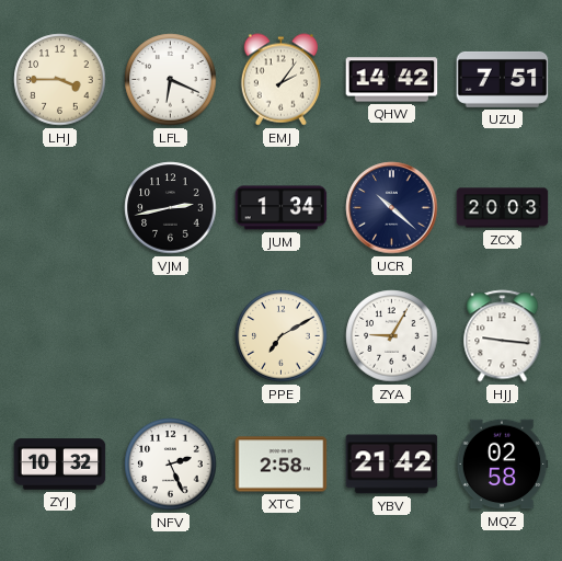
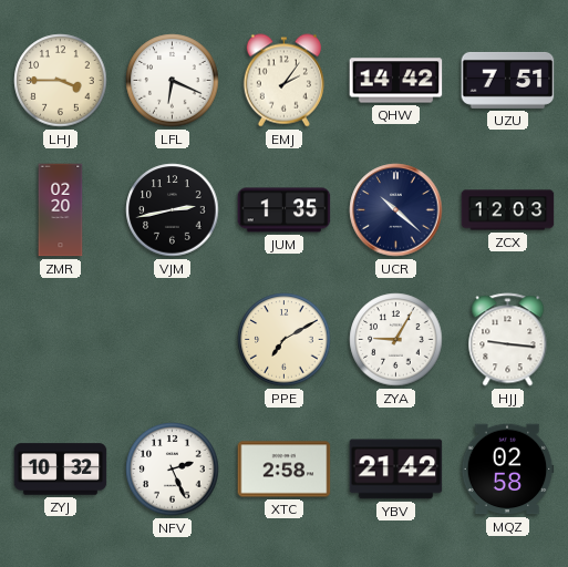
ZMR: none -> 02:20 (61, 210)
JUM: 1:34 -> 1:35 (285, 210)
ZCX: 20:03 -> 12:03 (508, 210)
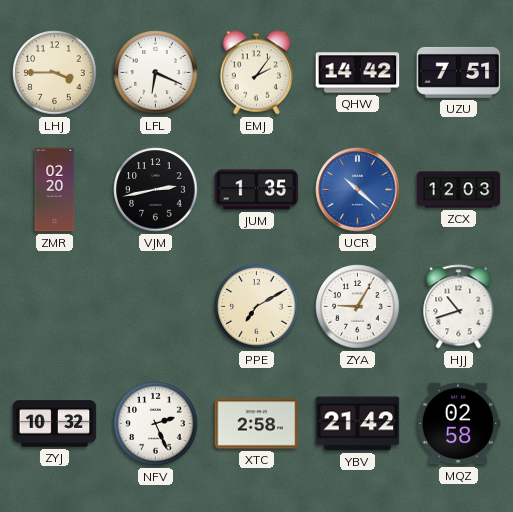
UCR dial: navy -> blue (358, 190)
HJJ: 9:16 -> 10:42 (459, 307)
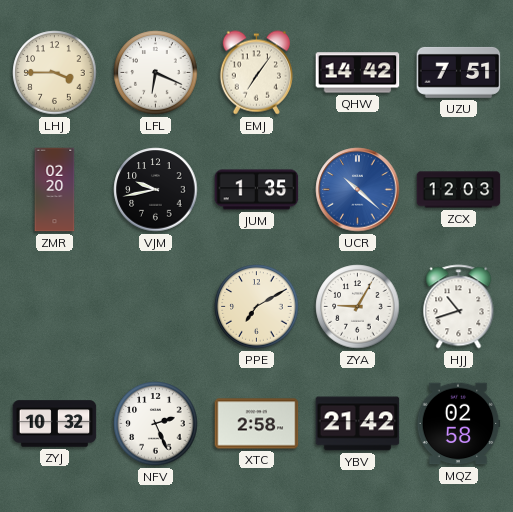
EMJ: 2:06 -> 7:06 (256, 73)
VJM: 2:43 -> 9:43 (156, 190)
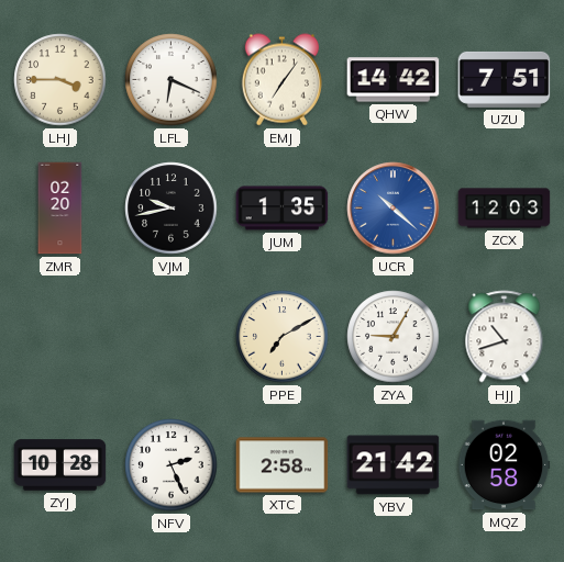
ZYJ: 10:32 -> 10:28 (60, 465)
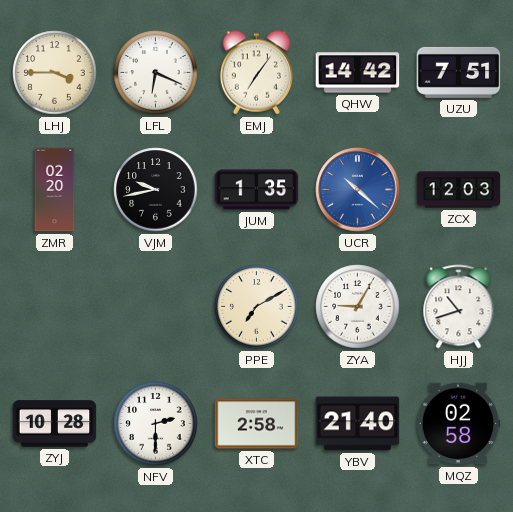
NFV: 2:26 -> 2:30 (156, 424)
YBV: 21:42 -> 21:40 (358, 424)
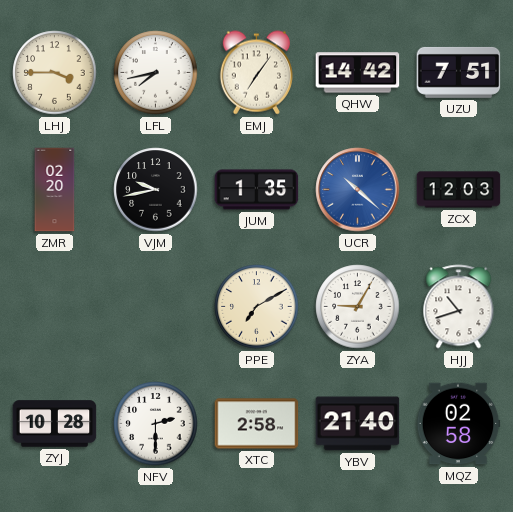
LFL: 6:19 -> 7:43 (156, 73)
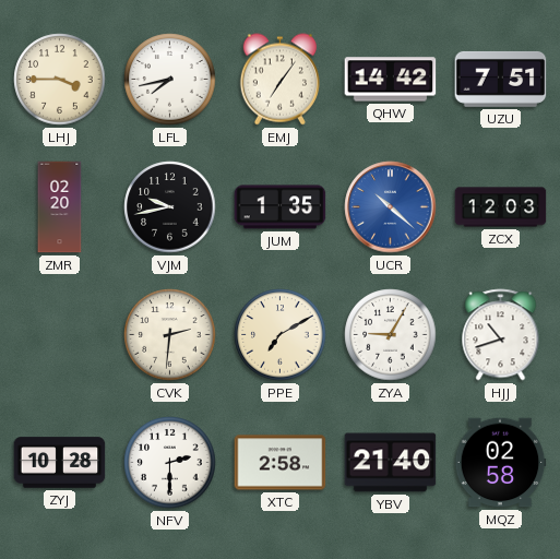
CVK: none -> 2:31 (170, 335)
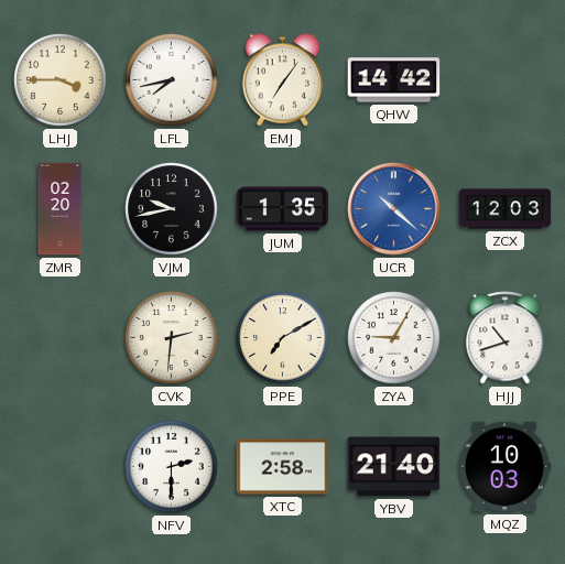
UZU: 7:51 -> none (501, 79)
ZYJ: 10:28 -> none (60, 463)
MQZ: 02:58 -> 10:03 (504, 467)
